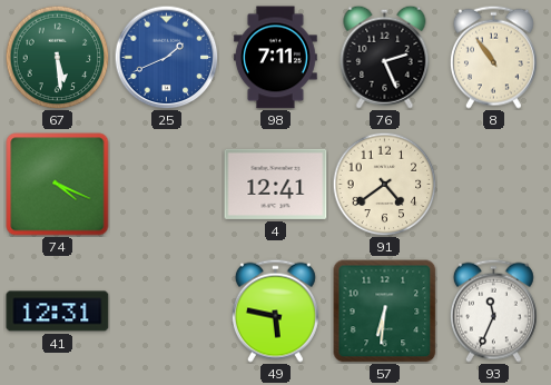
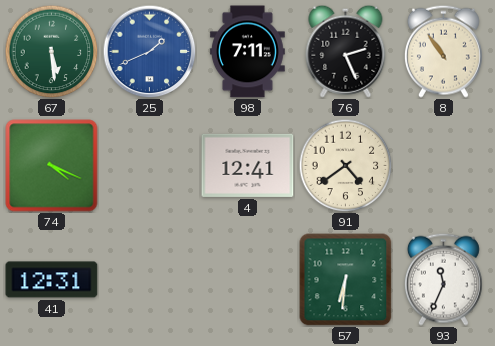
49: 5:47 -> none (275, 310)
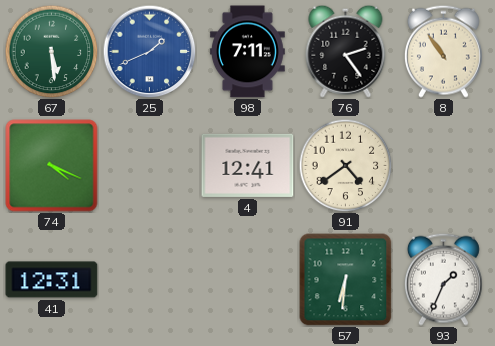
76: 2:26 -> 2:24 (346, 51)
93: 11:34 -> 1:34 (443, 279)
